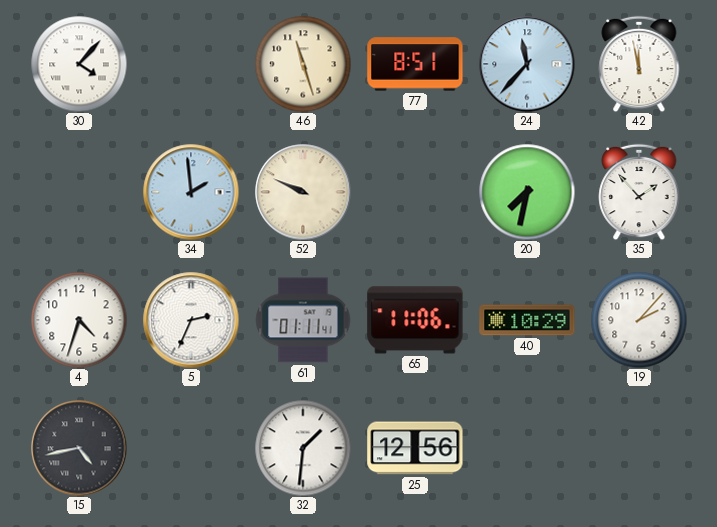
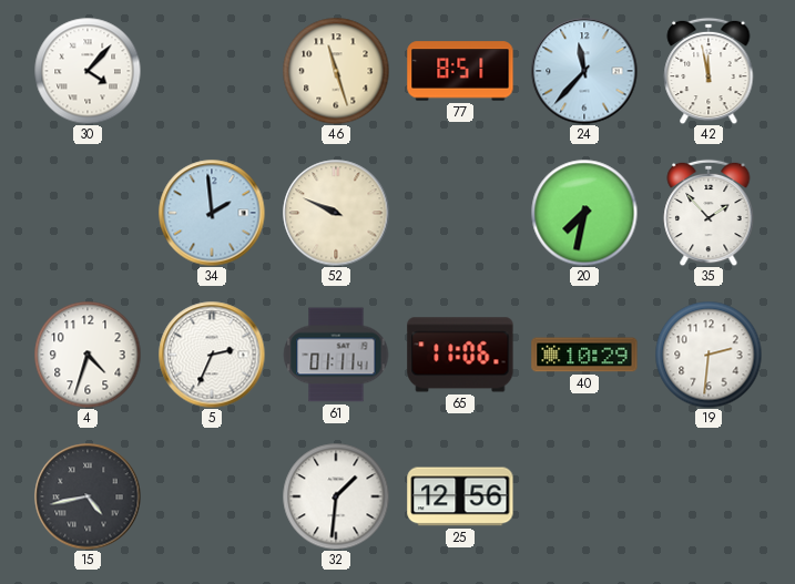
19: 2:07 -> 2:31 (709, 355)
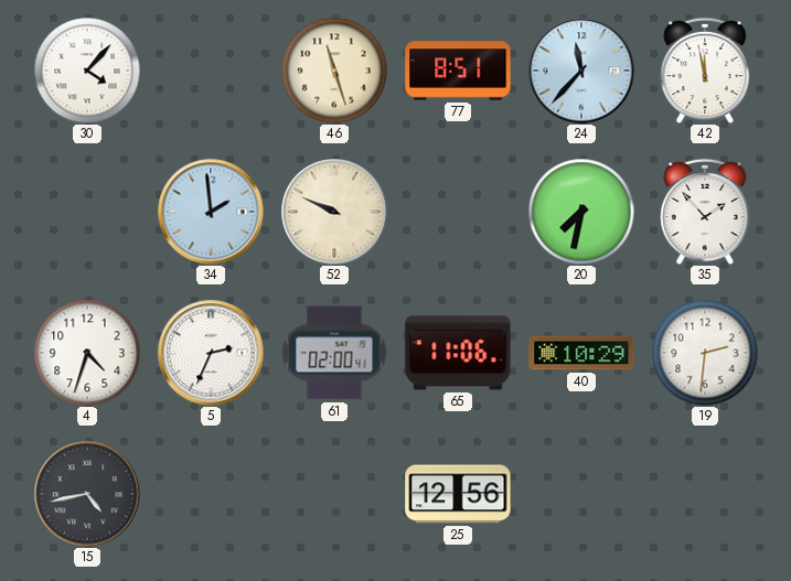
61: 01:11 -> 02:00 (334, 353)
32: 1:31 -> none (336, 496)
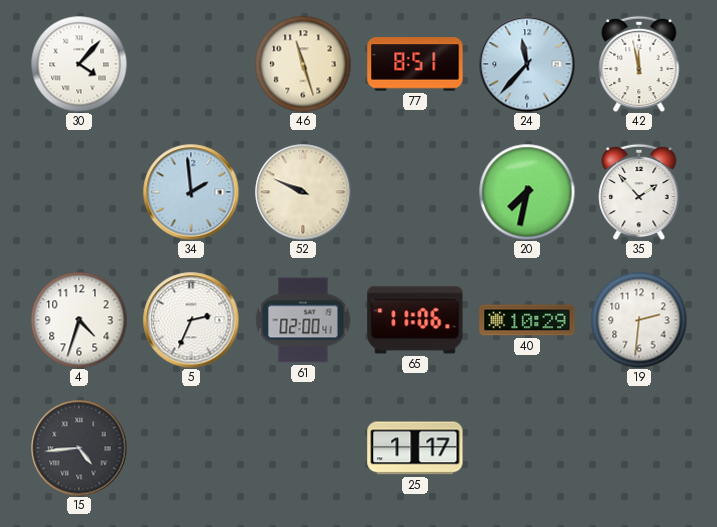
15: 4:43 -> 4:44 (79, 448)
25: 12:56 -> 1:17 (415, 448)
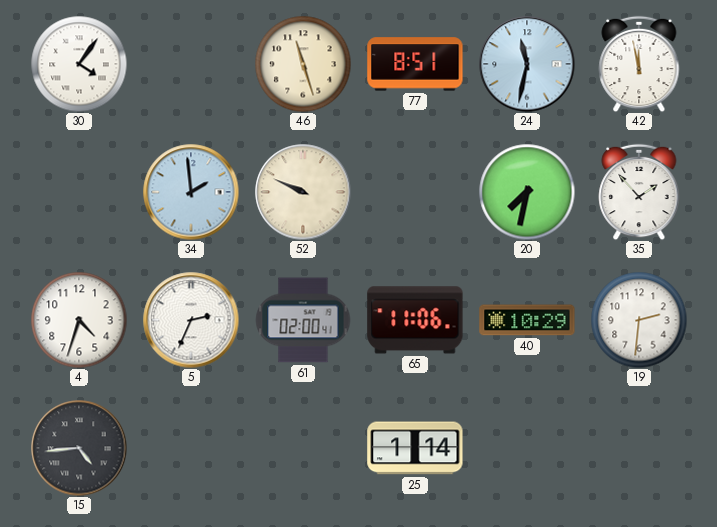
30: 4:07 -> 4:06 (79, 64)
24: 11:37 -> 11:32 (527, 64)
25: 1:17 -> 1:14 (415, 448)
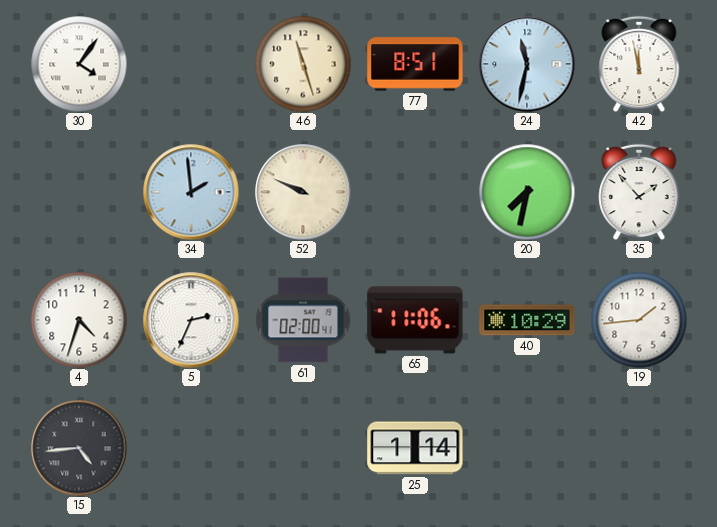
19: 2:31 -> 1:44 (639, 320)
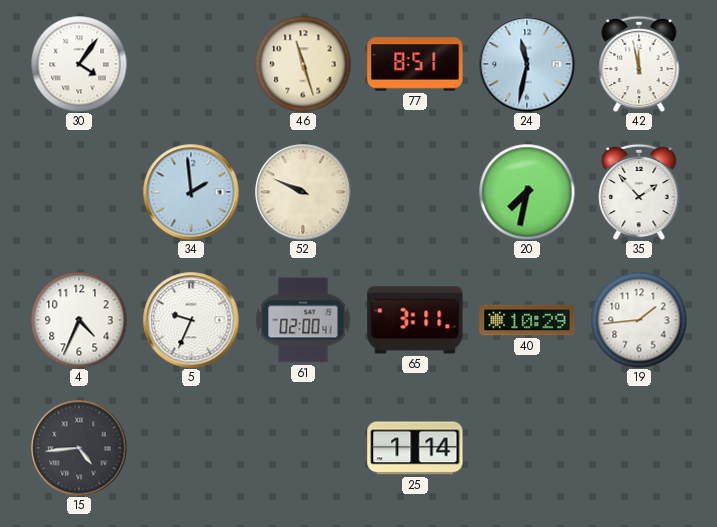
4: 4:33 -> 4:34 (79, 320)
5: 2:34 -> 9:34 (191, 320)
65: 11:06 -> 3:11 (415, 320)
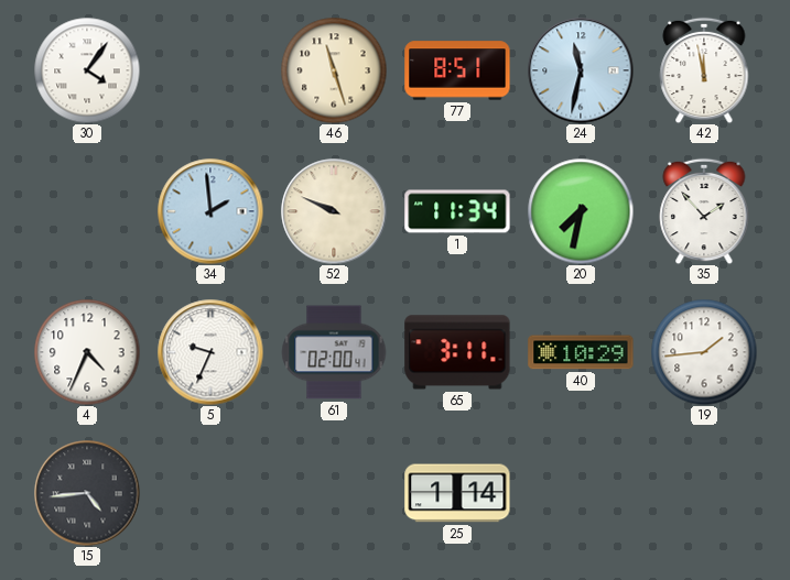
1: none -> 11:34 (457, 211)
